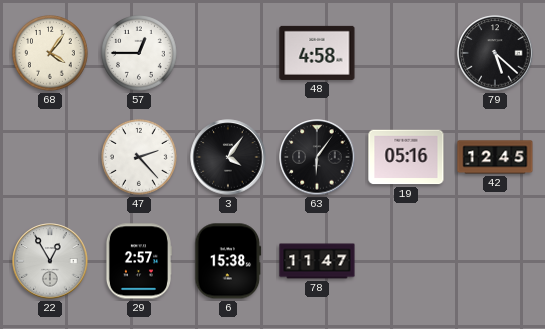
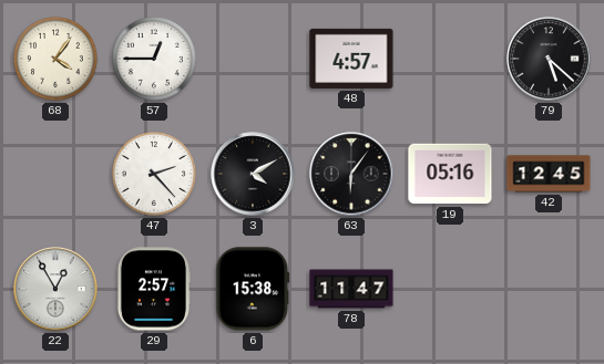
48: 4:58 -> 4:57 (351, 59)
3: 4:06 -> 4:10 (253, 174)
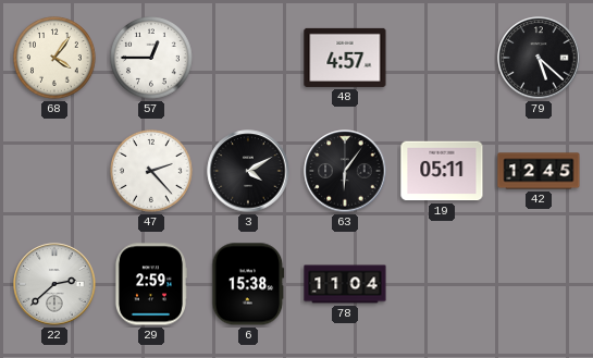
19: 05:16 -> 05:11 (442, 171)
22: 12:55 -> 2:38 (54, 284)
29: 2:57 -> 2:59 (150, 284)
78: 11:47 -> 11:04 (345, 284)
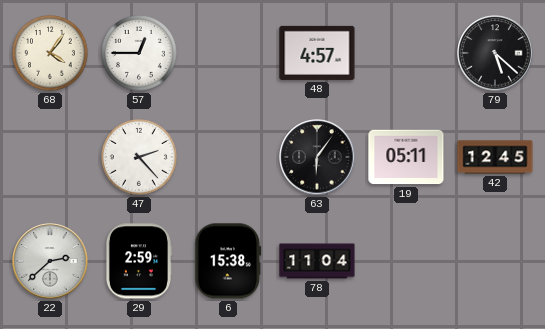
3: 4:10 -> none (248, 171)
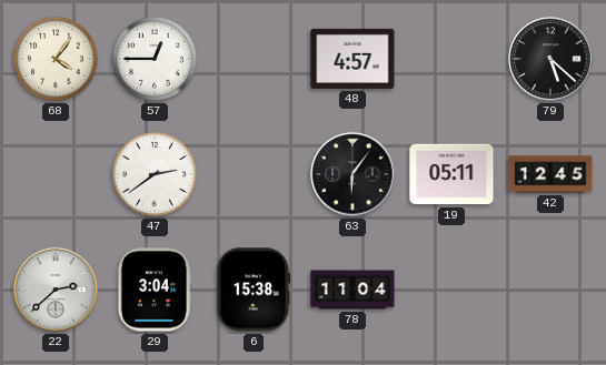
47: 2:23 -> 2:39 (156, 175)
29: 2:59 -> 3:04 (153, 290)
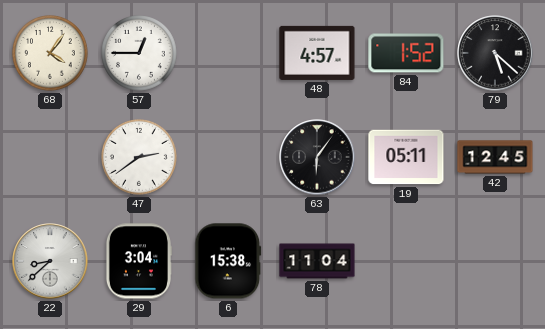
84: none -> 1:52 (406, 53)
22: 2:38 -> 8:38 (50, 261)
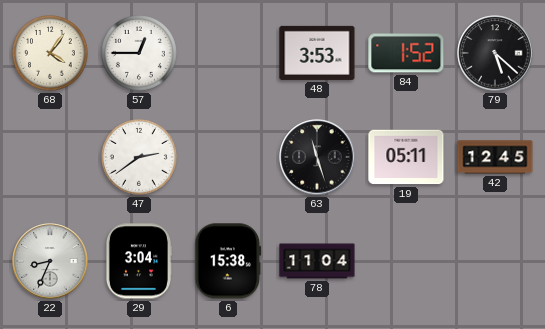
48: 4:57 -> 3:53 (317, 53)
63: 6:06 -> 11:27 (317, 157)
22: 8:38 -> 8:34 (50, 261)
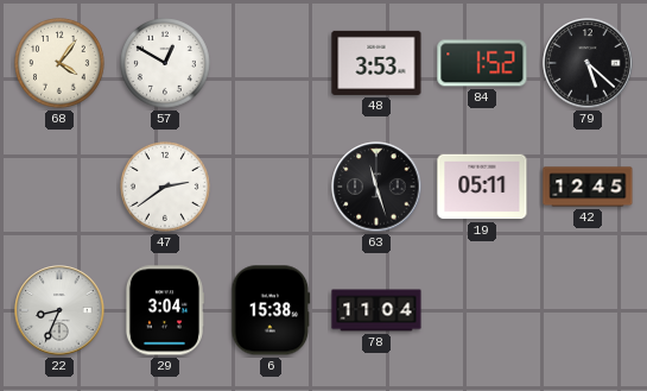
57: 12:45 -> 12:50 (166, 64)
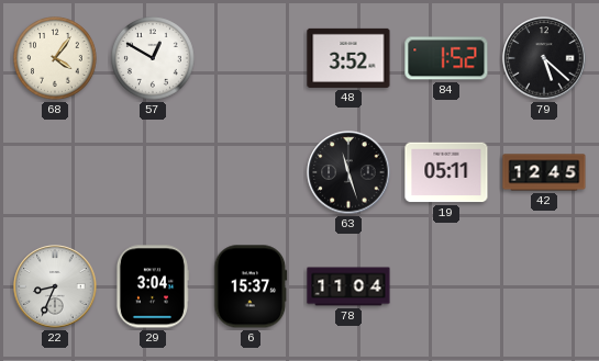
48: 3:53 -> 3:52 (348, 58)
47: 2:39 -> none (166, 188)
6: 15:38 -> 15:37 (251, 286)
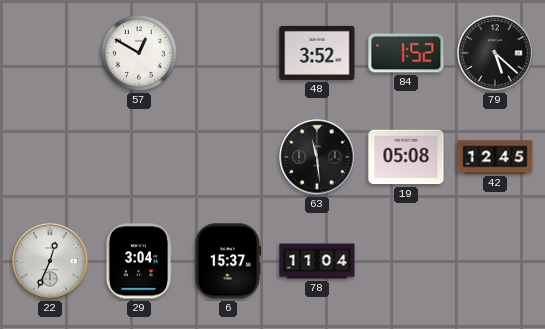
68: 4:06 -> none (56, 59)
63: 11:27 -> 11:29 (317, 157)
19: 05:11 -> 05:08 (406, 157)
22: 8:34 -> 12:34 (50, 261)
